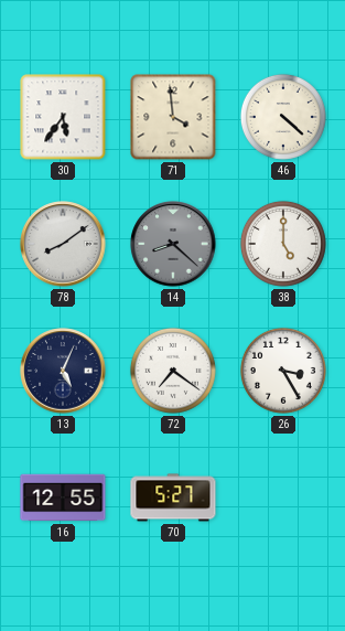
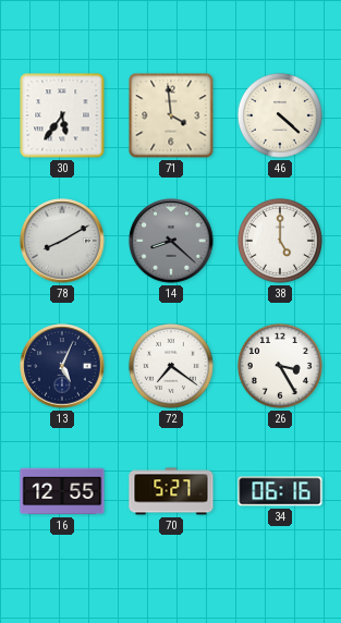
78: 8:09 -> 8:10 (62, 241)
34: none -> 06:16 (280, 491)
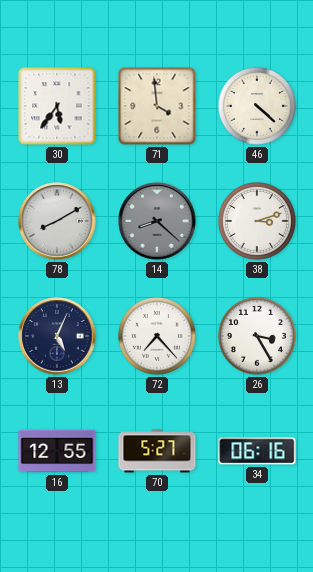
38: 5:00 -> 3:12 (257, 221)
72: 7:21 -> 7:23 (157, 336)
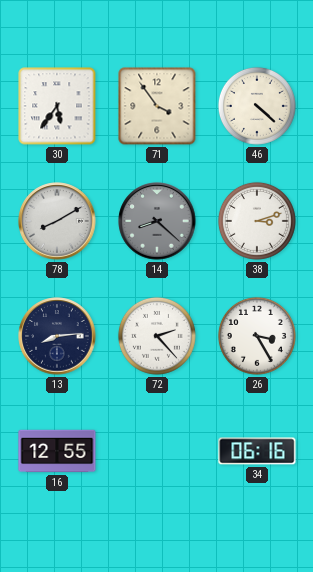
71: 3:59 -> 3:54 (157, 106)
13: 5:04 -> 8:14 (57, 336)
72: 7:23 -> 2:23 (157, 336)
70: 5:27 -> none (157, 451)
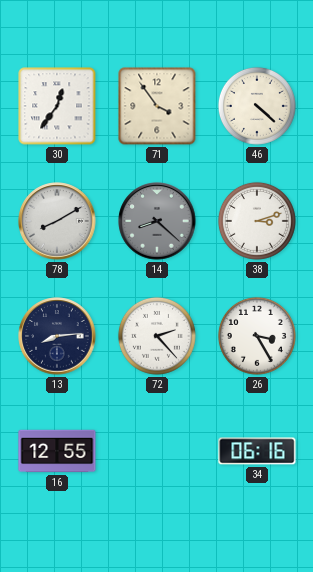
30: 5:36 -> 12:36 (57, 106)
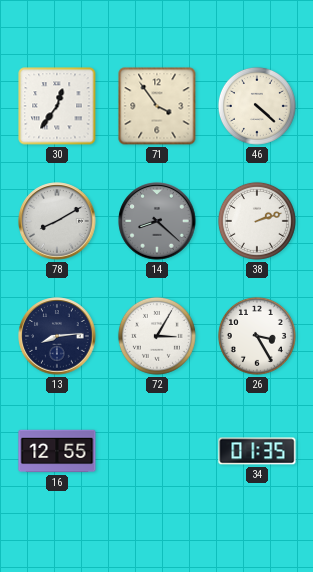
38: 3:12 -> 2:12 (257, 221)
72: 2:23 -> 3:05 (157, 336)
34: 06:16 -> 01:35 (257, 451)
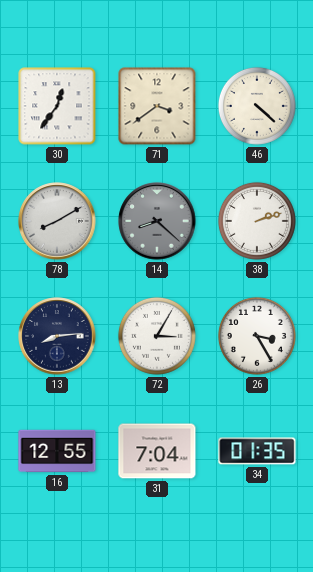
71: 3:54 -> 3:39 (157, 106)
31: none -> 7:04 (157, 451)
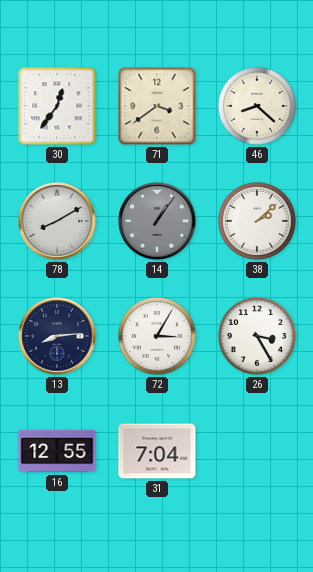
46: 4:22 -> 8:22 (257, 106)
14: 8:22 -> 1:06 (157, 221)
38: 2:12 -> 2:08 (257, 221)
34: 01:35 -> none (257, 451)
